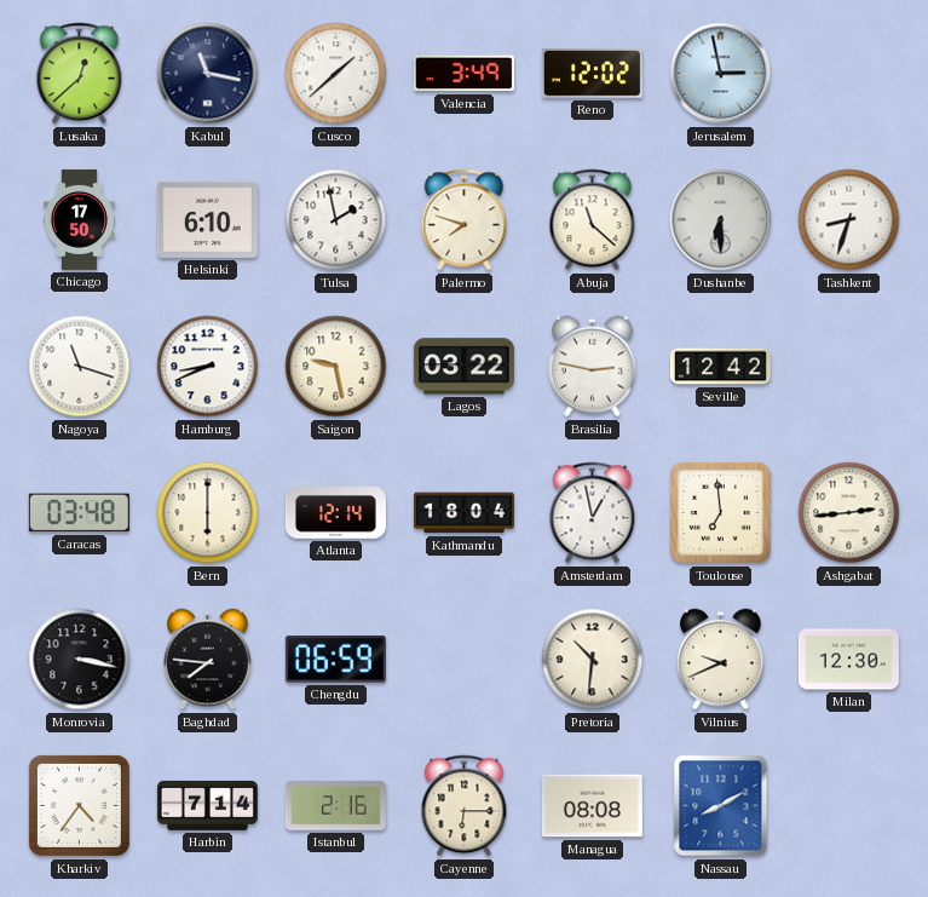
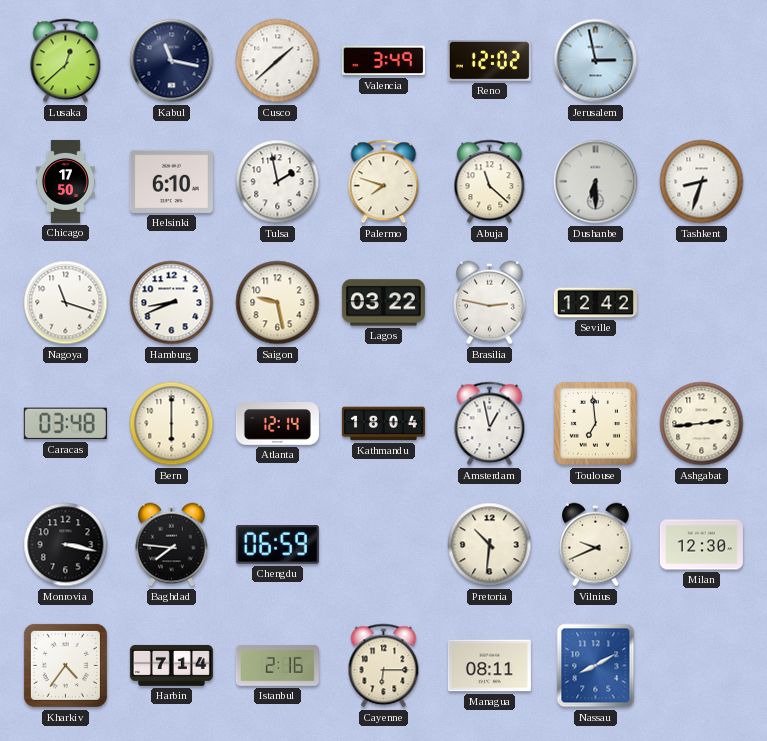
Managua: 08:08 -> 08:11 (489, 666)
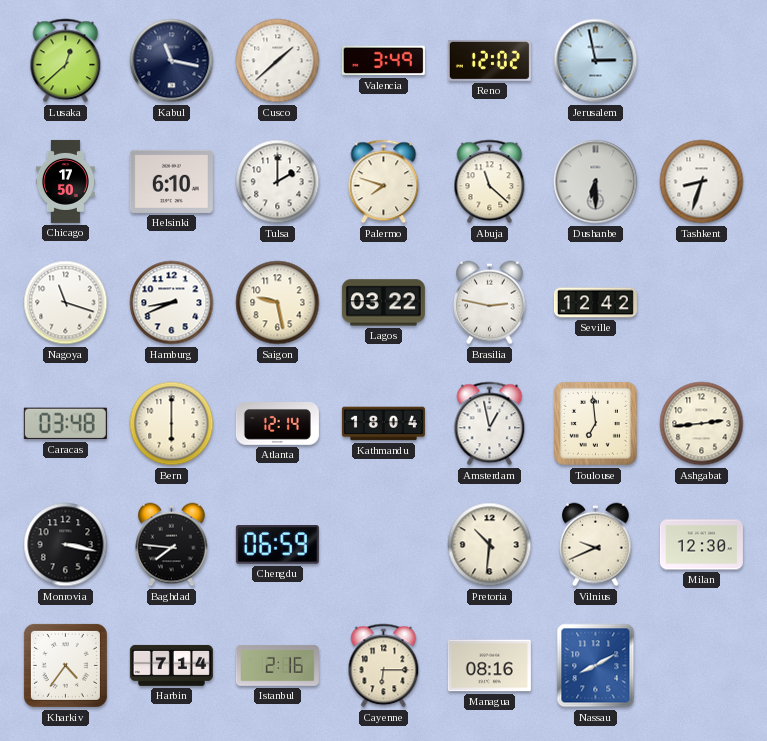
Tulsa: 1:58 -> 2:00 (278, 182)
Managua: 08:11 -> 08:16 (489, 666)
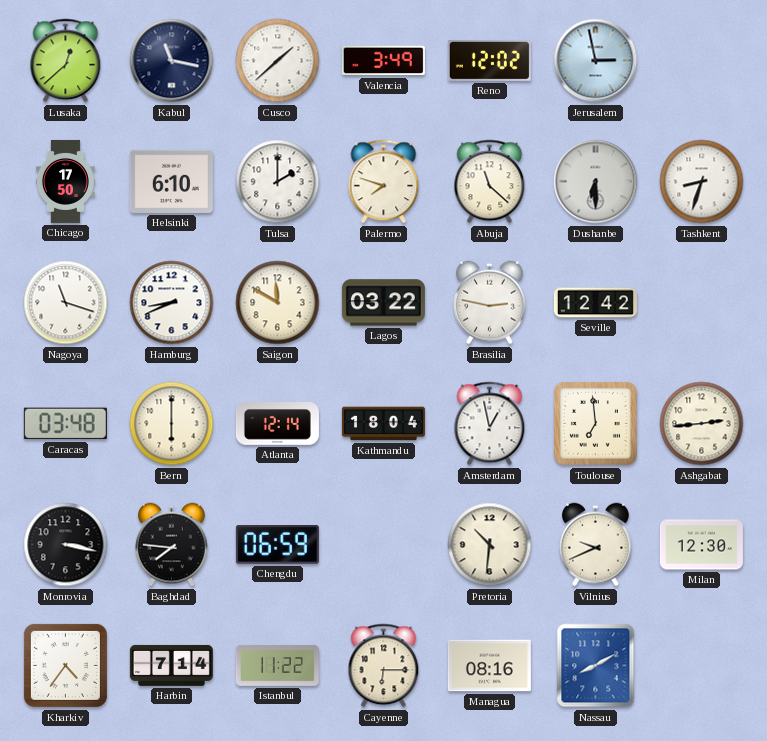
Saigon: 9:28 -> 11:50 (278, 303)
Istanbul: 2:16 -> 11:22 (277, 665)
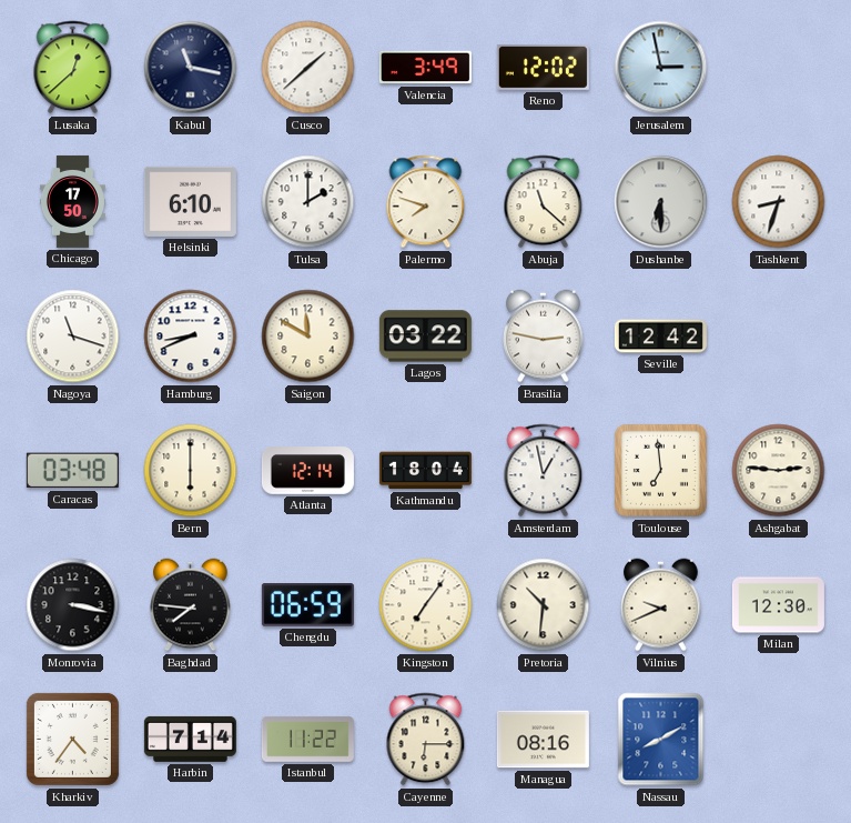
Ashgabat: 2:44 -> 2:46 (779, 471)
Kingston: none -> 7:06 (426, 605)
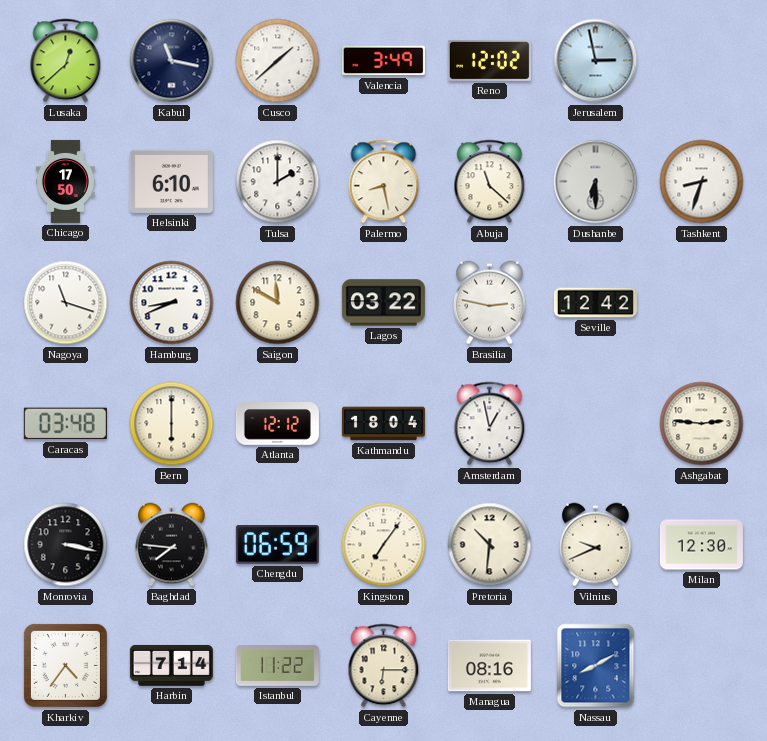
Palermo: 7:48 -> 8:28 (384, 182)
Atlanta: 12:14 -> 12:12 (277, 424)
Toulouse: 6:59 -> none (660, 470)
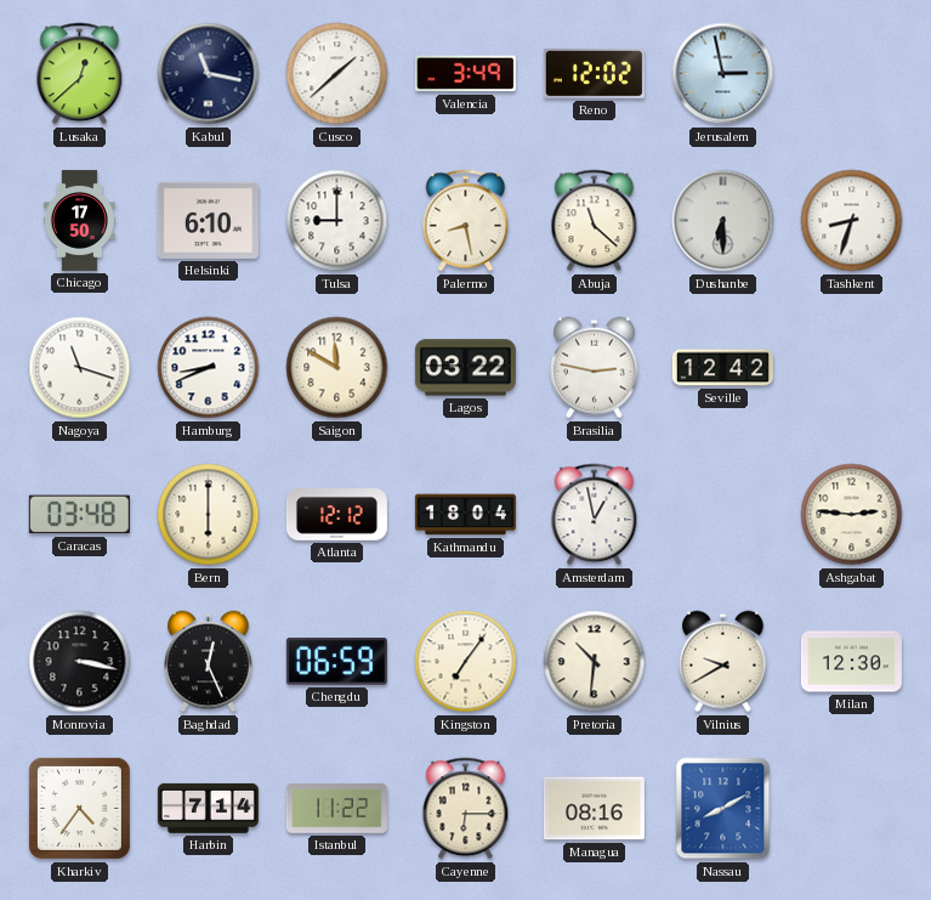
Tulsa: 2:00 -> 9:00 (337, 221)
Baghdad: 7:46 -> 12:26 (209, 662)
Vilnius: 9:41 -> 9:40 (723, 662)
